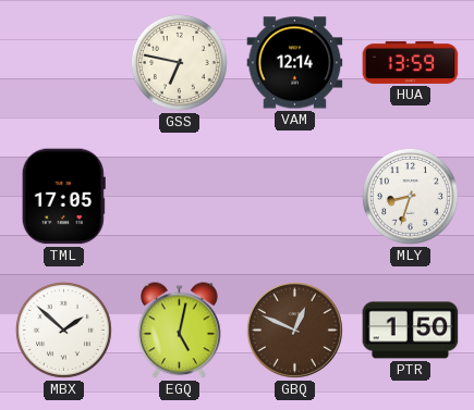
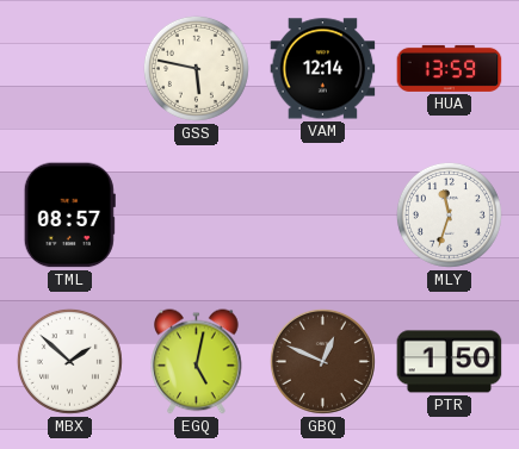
GSS: 6:47 -> 5:47 (196, 68)
TML: 17:05 -> 08:57 (69, 216)
MLY: 8:33 -> 11:33 (449, 214)
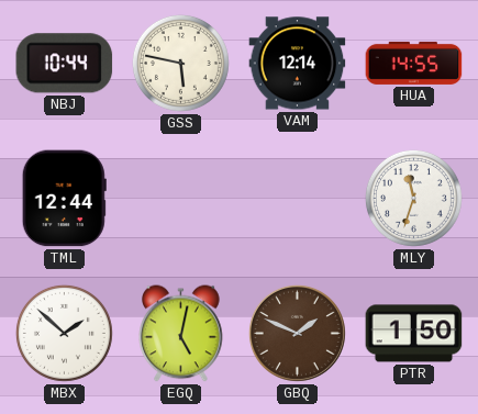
NBJ: none -> 10:44 (65, 64)
HUA: 13:59 -> 14:55 (414, 63)
TML: 08:57 -> 12:44 (64, 199)
GBQ: 12:49 -> 1:49 (297, 333)
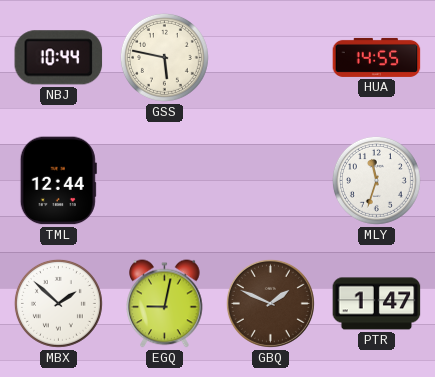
VAM: 12:14 -> none (298, 64)
EGQ: 5:02 -> 9:02 (165, 304)
PTR: 1:50 -> 1:47 (377, 304)
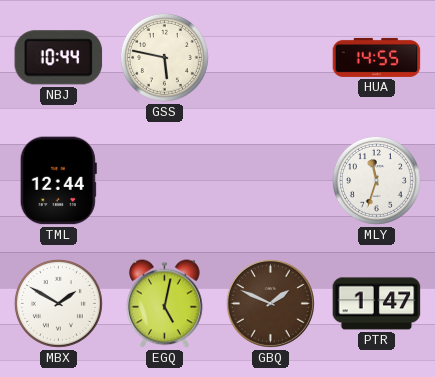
MBX: 1:52 -> 1:50 (58, 303)
EGQ: 9:02 -> 5:02 (165, 304)
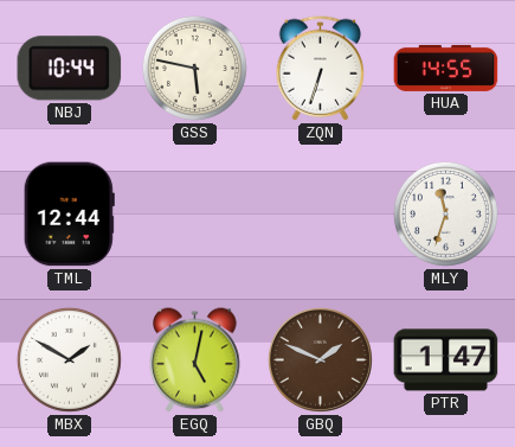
ZQN: none -> 6:33 (321, 69)
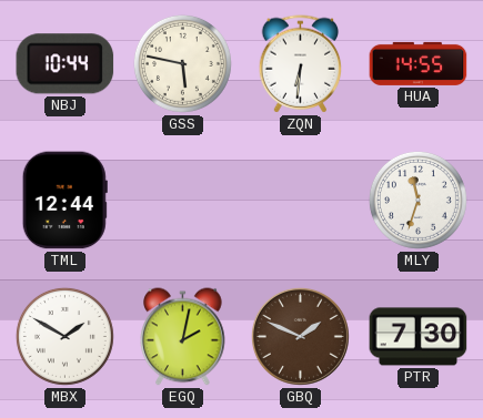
ZQN: 6:33 -> 6:31 (301, 64)
EGQ: 5:02 -> 2:02 (183, 337)
PTR: 1:47 -> 7:30 (419, 337)
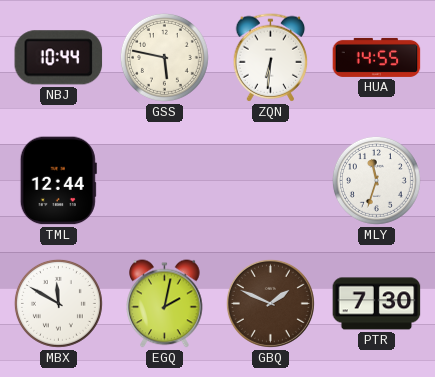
MBX: 1:50 -> 11:50 (58, 303)
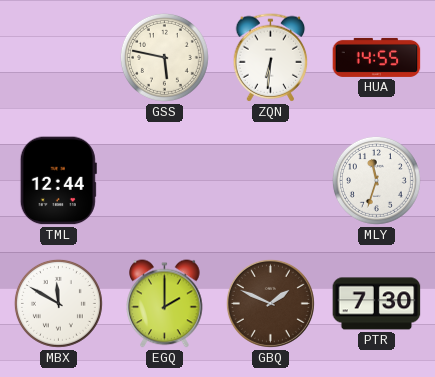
NBJ: 10:44 -> none (59, 58)
EGQ: 2:02 -> 2:00 (165, 304)
